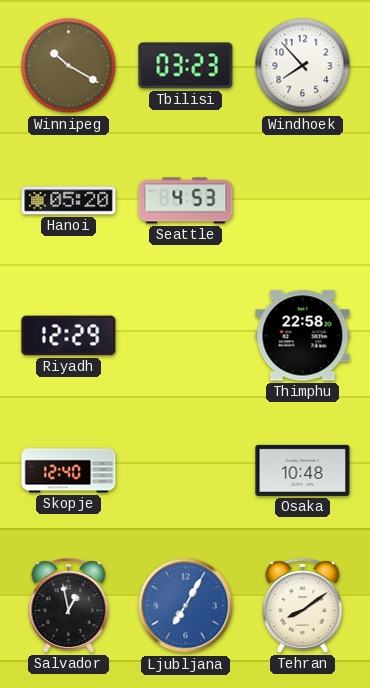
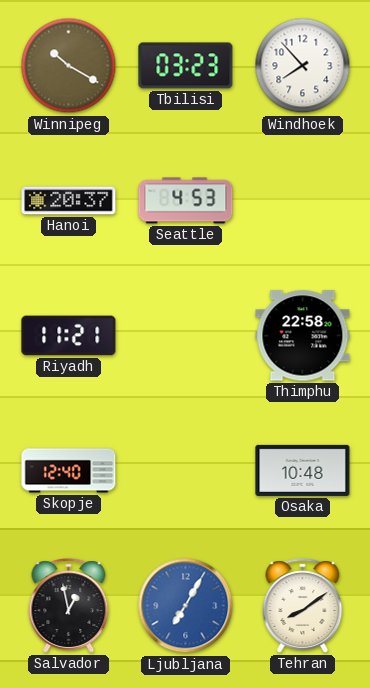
Hanoi: 05:20 -> 20:37 (69, 201)
Riyadh: 12:29 -> 11:21 (69, 336)
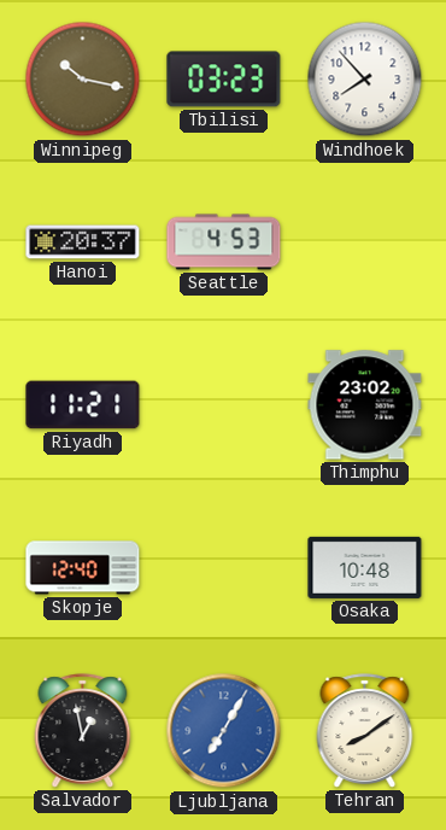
Winnipeg: 10:20 -> 10:17 (83, 80)
Thimphu: 22:58 -> 23:02 (365, 405)
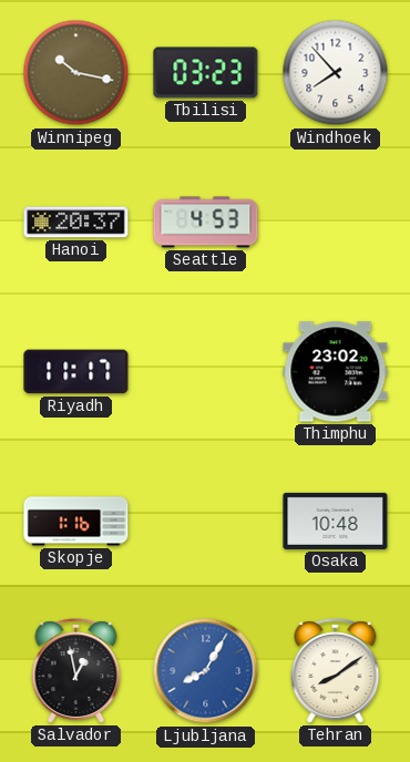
Riyadh: 11:21 -> 11:17 (76, 372)
Skopje: 12:40 -> 1:16 (76, 522)
Ljubljana: 7:05 -> 8:05 (206, 671)
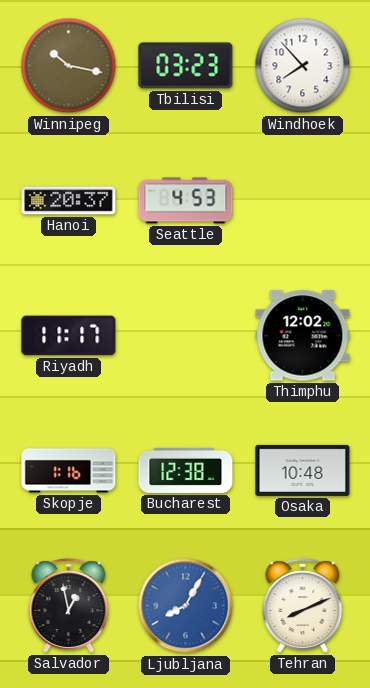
Thimphu: 23:02 -> 12:02 (303, 336)
Bucharest: none -> 12:38 (186, 470)
Tehran: 8:09 -> 8:11 (303, 606)
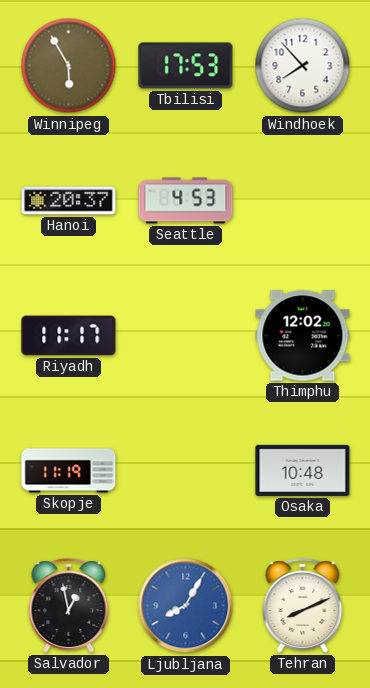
Winnipeg: 10:17 -> 5:55 (69, 66)
Tbilisi: 03:23 -> 17:53 (186, 66)
Skopje: 1:16 -> 11:19 (69, 471)
Bucharest: 12:38 -> none (186, 470)
